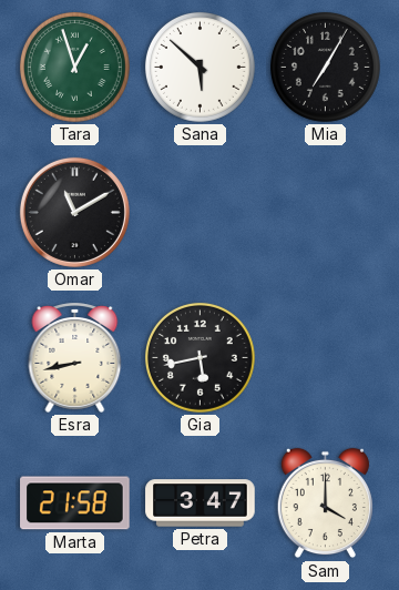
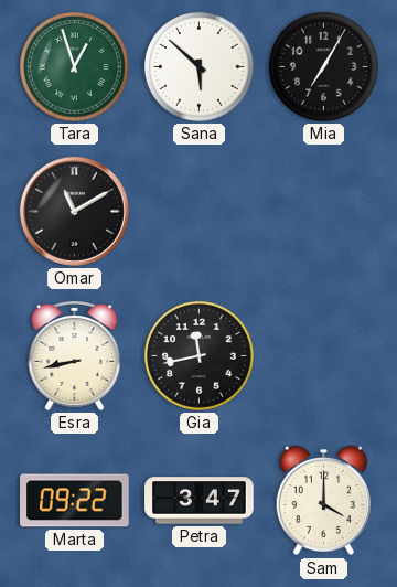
Gia: 5:43 -> 11:43 (198, 355)
Marta: 21:58 -> 09:22 (75, 501)
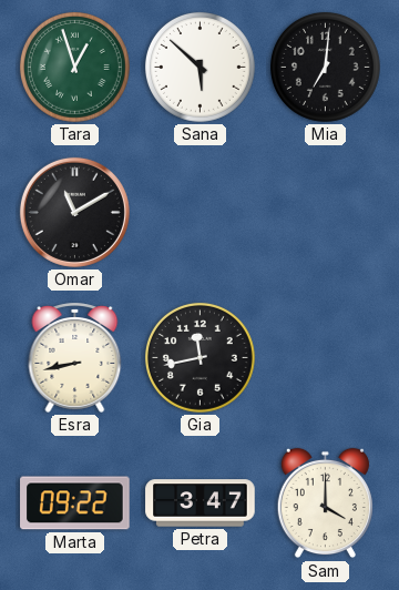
Mia: 7:05 -> 7:01 (325, 67)
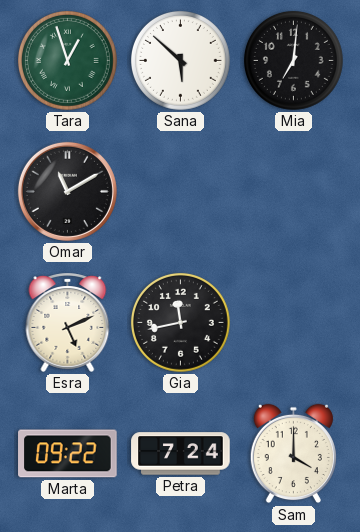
Esra: 8:43 -> 5:11 (68, 322)
Petra: 3:47 -> 7:24 (181, 454)
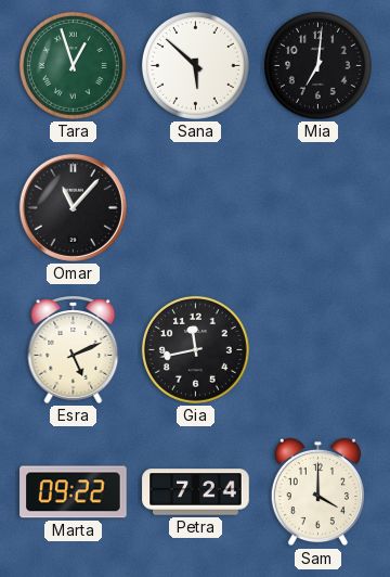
Omar: 11:10 -> 11:07 (73, 207)
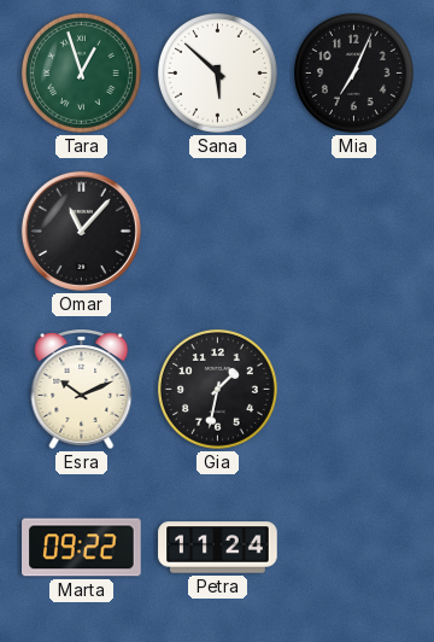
Mia: 7:01 -> 7:04 (353, 72)
Esra: 5:11 -> 10:11 (82, 389)
Gia: 11:43 -> 1:32 (217, 389)
Petra: 7:24 -> 11:24 (218, 548)
Sam: 4:00 -> none (317, 492)
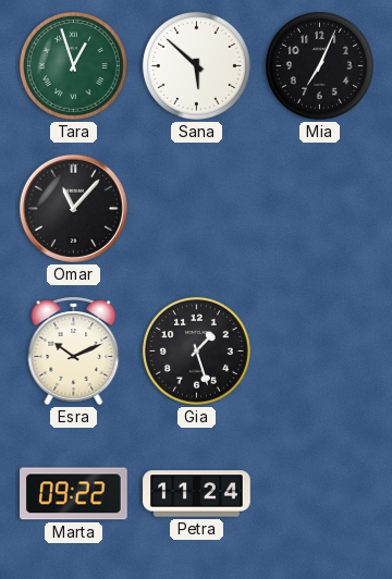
Gia: 1:32 -> 1:27 (196, 350)
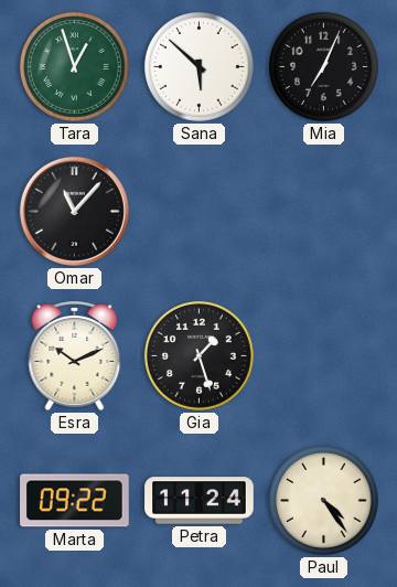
Paul: none -> 4:24 (323, 500)
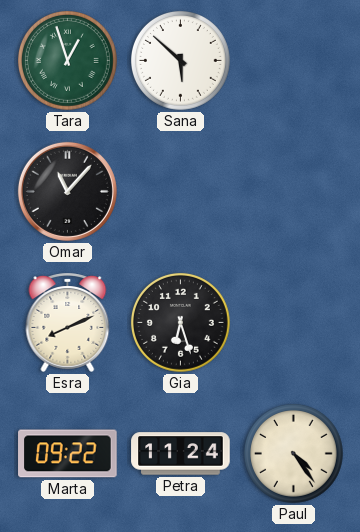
Mia: 7:04 -> none (323, 66)
Esra: 10:11 -> 8:11 (68, 322)
Gia: 1:27 -> 6:27 (180, 322)
